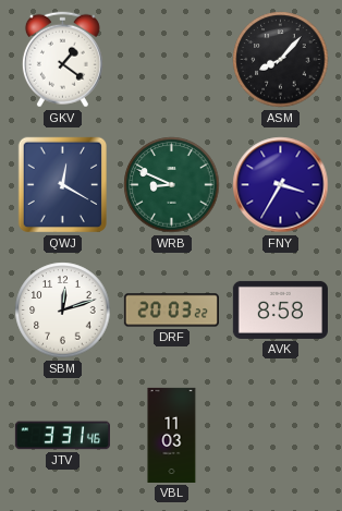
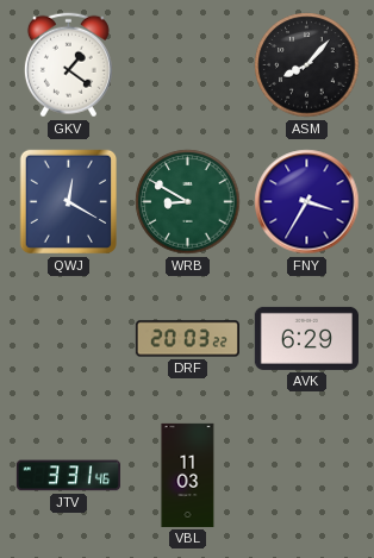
WRB: 8:49 -> 8:50 (188, 202)
SBM: 12:12 -> none (63, 311)
AVK: 8:58 -> 6:29 (306, 338)
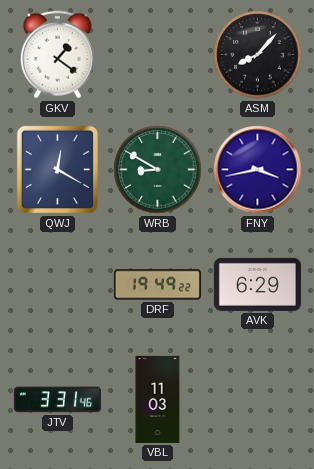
FNY: 3:35 -> 3:43 (258, 170)
DRF: 20:03 -> 19:49 (157, 285)
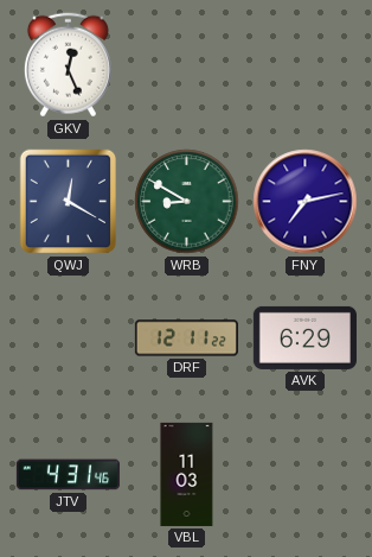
GKV: 1:21 -> 12:26 (68, 65)
ASM: 8:07 -> none (258, 55)
FNY: 3:43 -> 7:13 (306, 202)
DRF: 19:49 -> 12:11 (186, 338)
JTV: 3:31 -> 4:31 (68, 475)
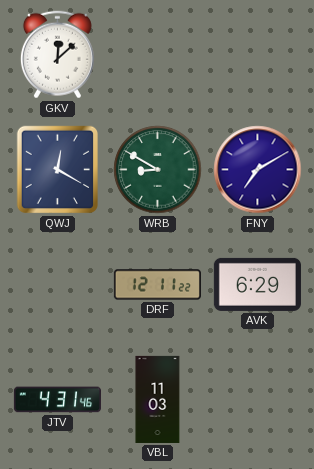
GKV: 12:26 -> 12:08 (57, 55)
FNY: 7:13 -> 7:10 (258, 170)
